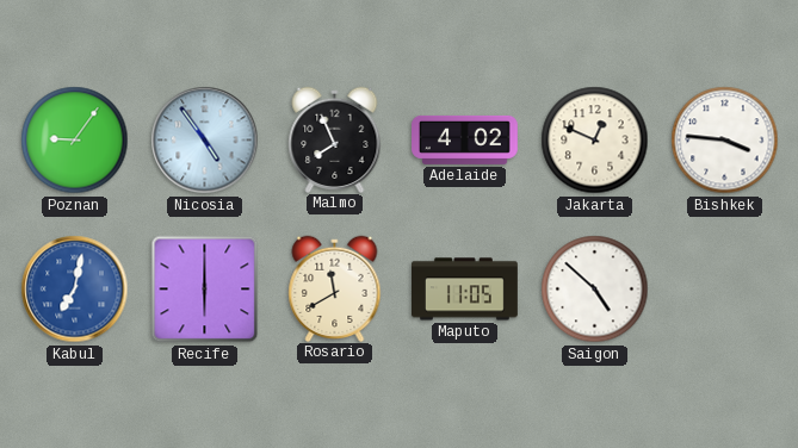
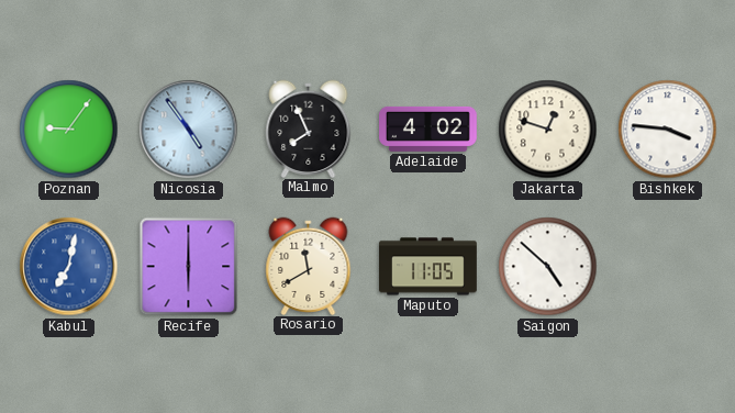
Jakarta: 12:49 -> 12:48 (548, 130)
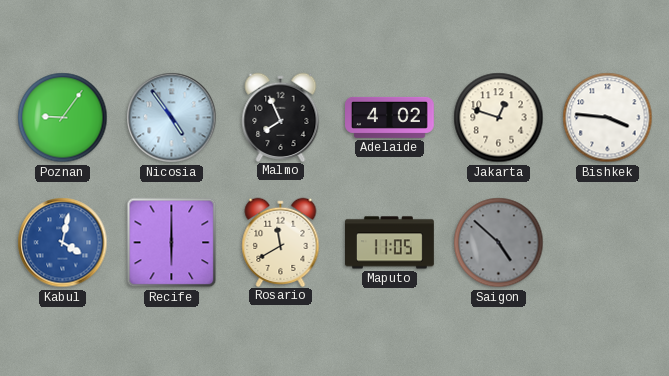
Kabul: 7:02 -> 4:02 (63, 243)
Saigon dial: white -> grey (499, 243)
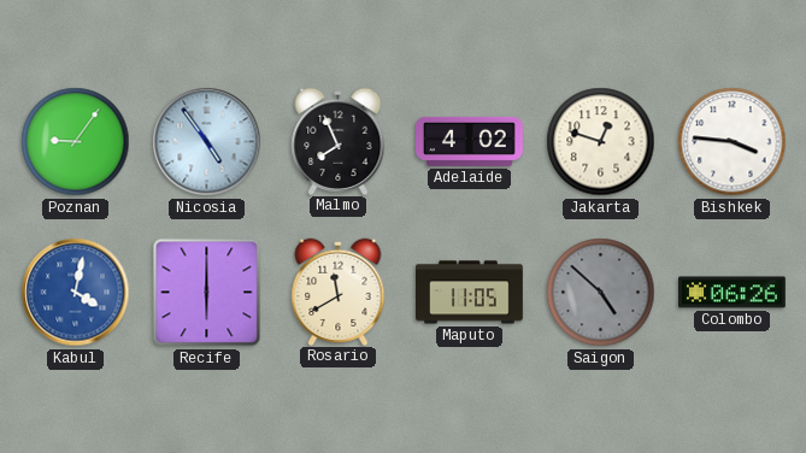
Colombo: none -> 06:26 (733, 293)
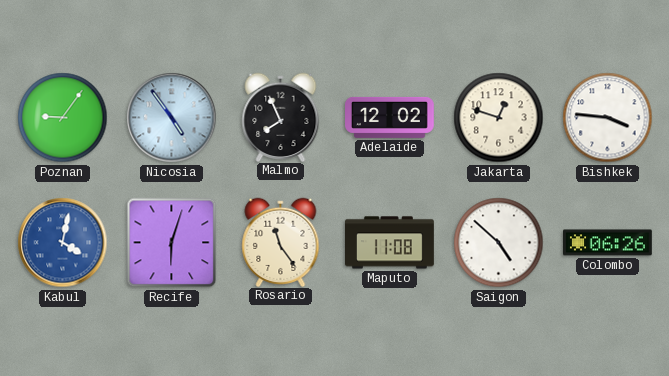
Adelaide: 4:02 -> 12:02 (390, 117)
Recife: 6:00 -> 6:03 (172, 243)
Rosario: 11:40 -> 11:24 (281, 242)
Maputo: 11:05 -> 11:08 (390, 243)
Saigon dial: grey -> white (499, 243)
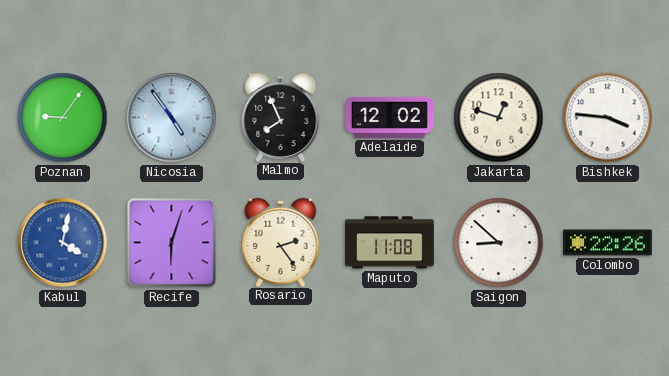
Rosario: 11:24 -> 2:24 (281, 242)
Saigon: 4:52 -> 8:52 (499, 243)
Colombo: 06:26 -> 22:26 (608, 243)
